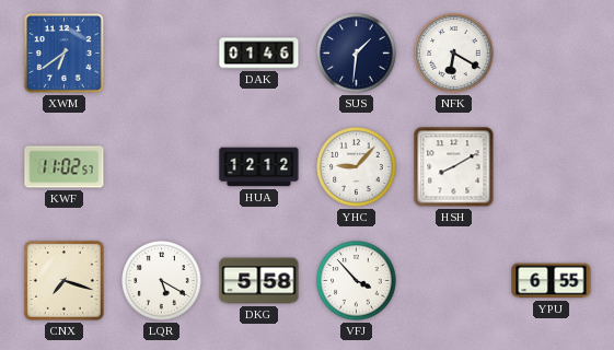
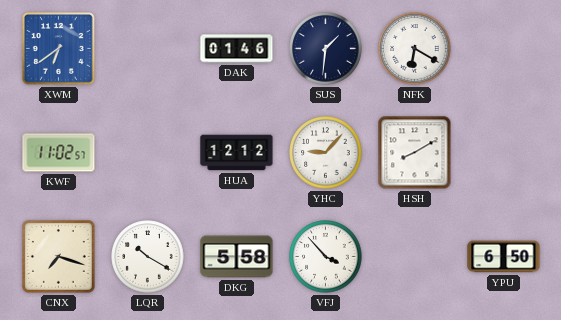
LQR: 5:20 -> 10:20 (148, 257)
YPU: 6:55 -> 6:50 (504, 257)
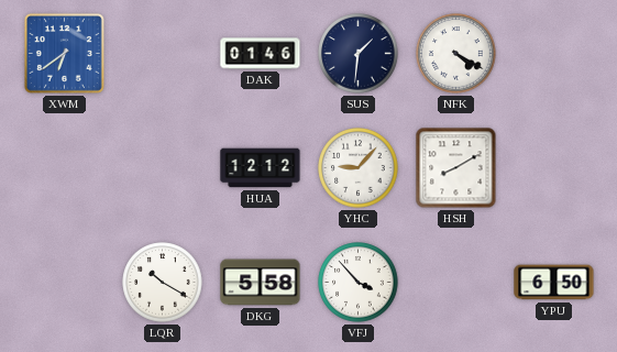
NFK: 6:20 -> 4:20 (456, 54)
KWF: 11:02 -> none (59, 153)
CNX: 7:18 -> none (59, 257)
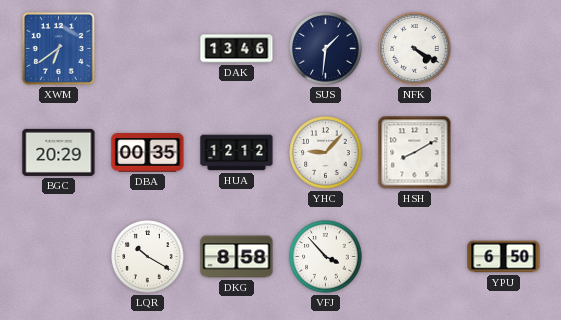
DAK: 01:46 -> 13:46 (237, 49)
BGC: none -> 20:29 (59, 152)
DBA: none -> 00:35 (148, 153)
DKG: 5:58 -> 8:58 (237, 257)
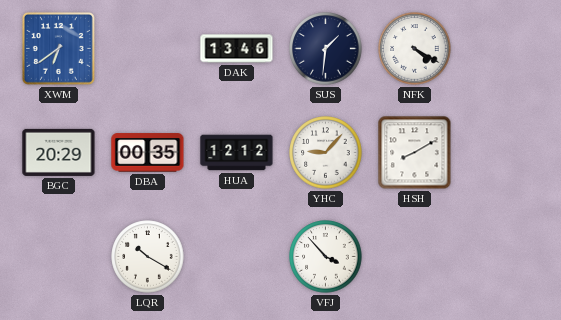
DKG: 8:58 -> none (237, 257)
YPU: 6:50 -> none (504, 257)
